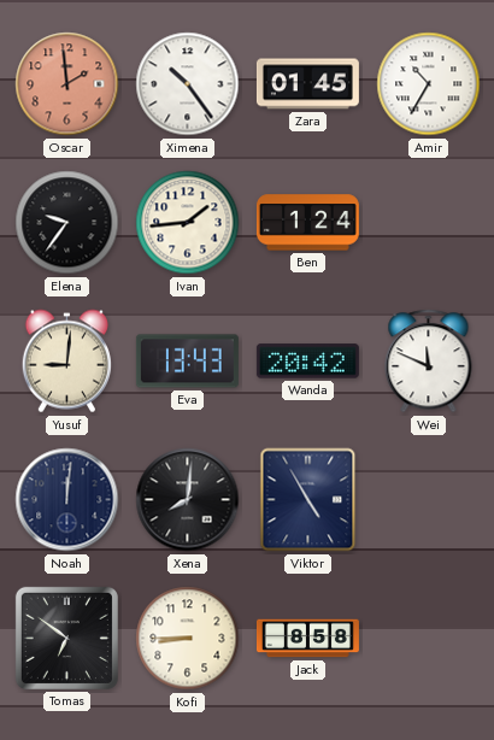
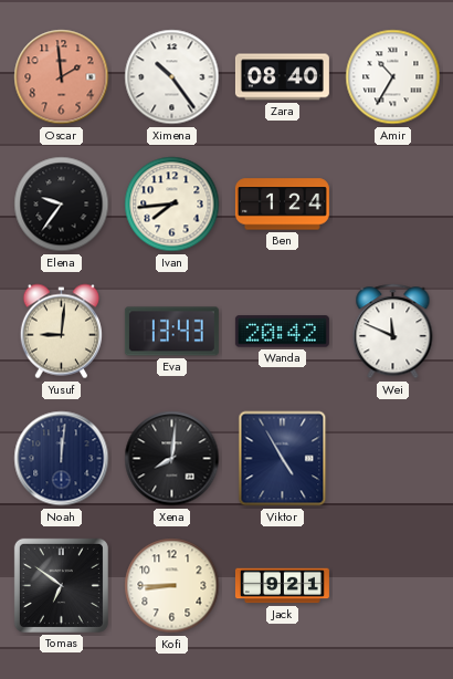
Zara: 01:45 -> 08:40 (282, 77)
Ivan: 1:44 -> 7:44 (172, 205)
Jack: 8:58 -> 9:21 (282, 586)
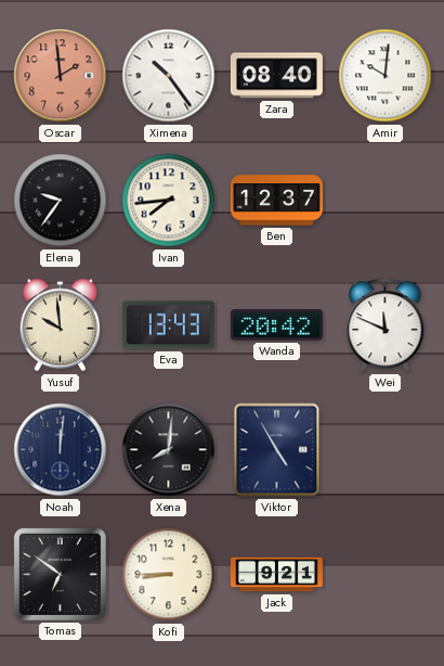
Amir: 10:35 -> 10:01 (386, 76)
Ben: 1:24 -> 12:37 (276, 201)
Yusuf: 9:01 -> 9:59 (60, 325)
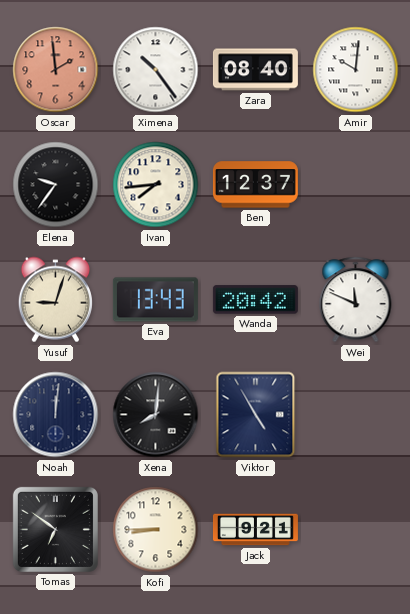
Yusuf: 9:59 -> 9:03 (55, 300)
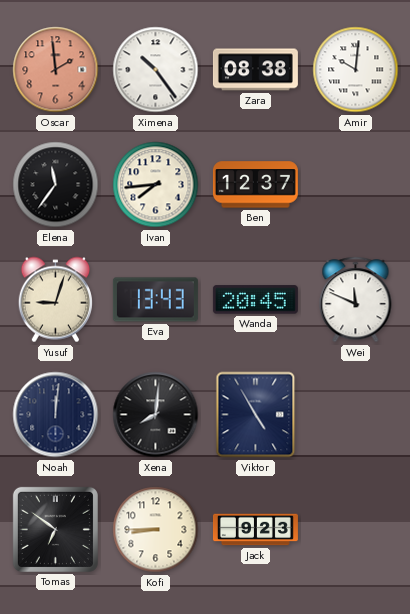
Zara: 08:40 -> 08:38 (255, 70)
Elena: 9:36 -> 11:36 (56, 185)
Wanda: 20:42 -> 20:45 (255, 300)
Jack: 9:21 -> 9:23 (255, 530)
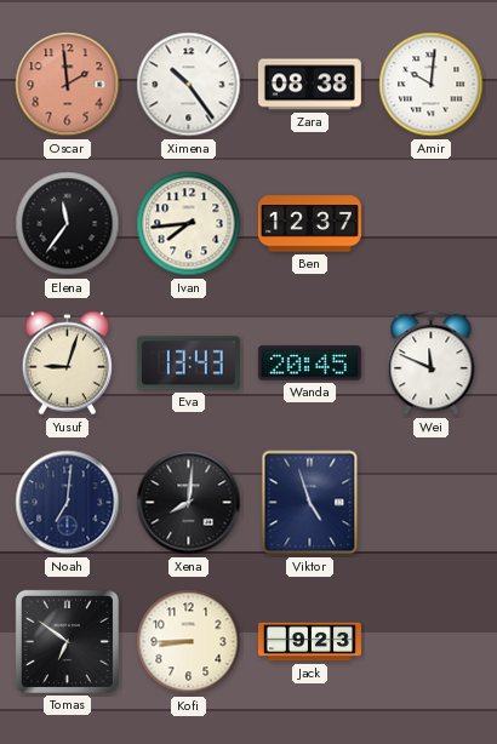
Noah: 12:01 -> 7:01 (68, 503)
Viktor: 4:55 -> 4:57 (310, 503)
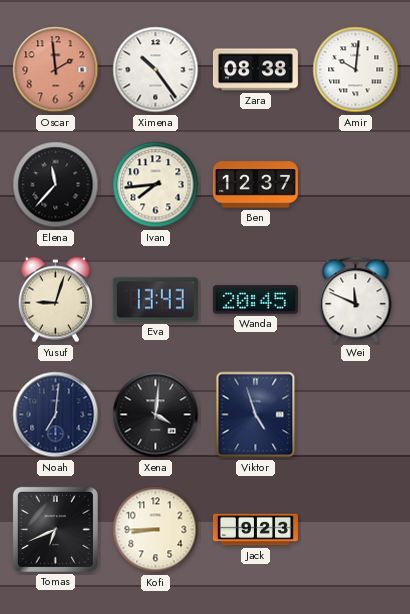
Elena: 11:36 -> 11:37 (56, 185)
Xena: 8:01 -> 4:01 (156, 415)
Tomas: 6:51 -> 6:41 (55, 529)
